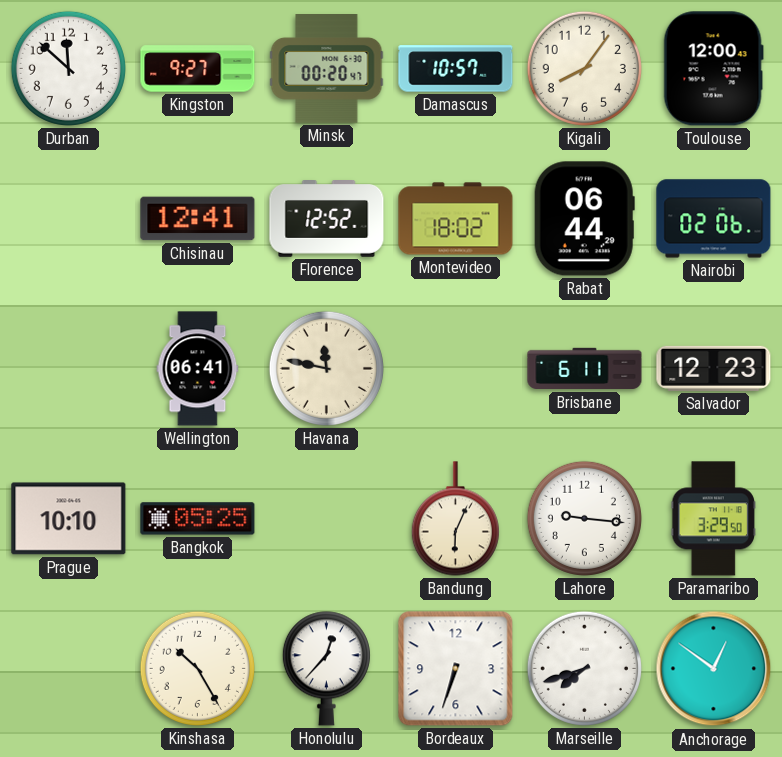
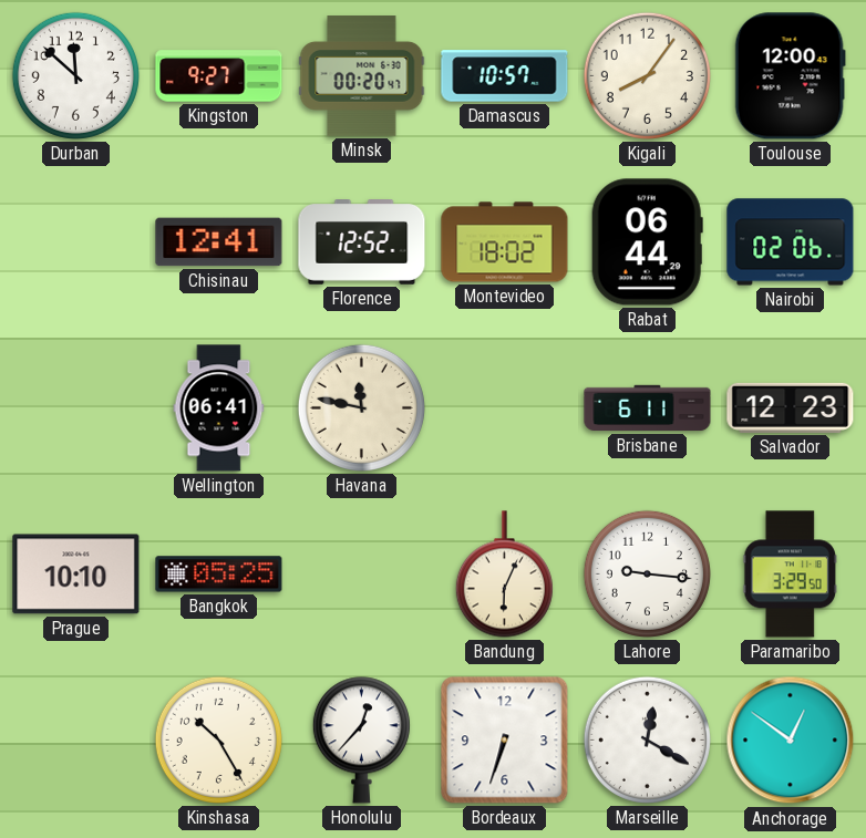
Marseille: 7:42 -> 12:20 (647, 739)
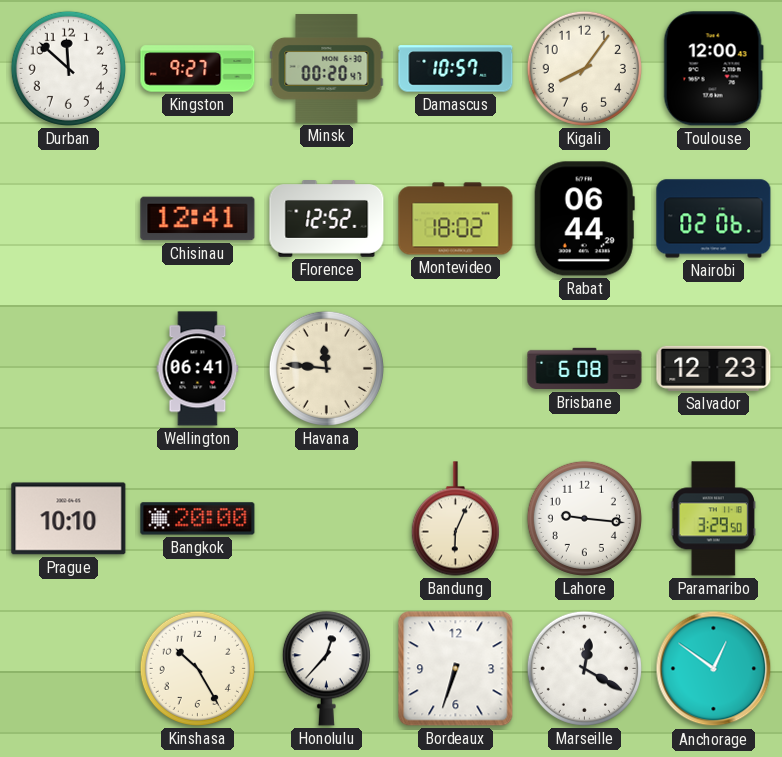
Havana: 11:47 -> 11:46 (326, 368)
Brisbane: 6:11 -> 6:08 (585, 369)
Bangkok: 05:25 -> 20:00 (198, 519)
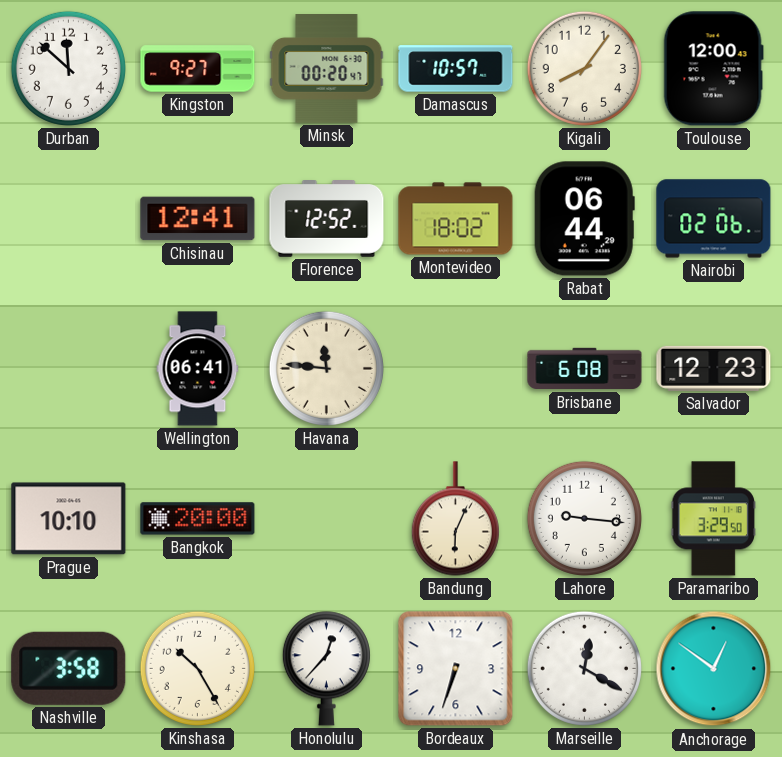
Nashville: none -> 3:58 (69, 668)
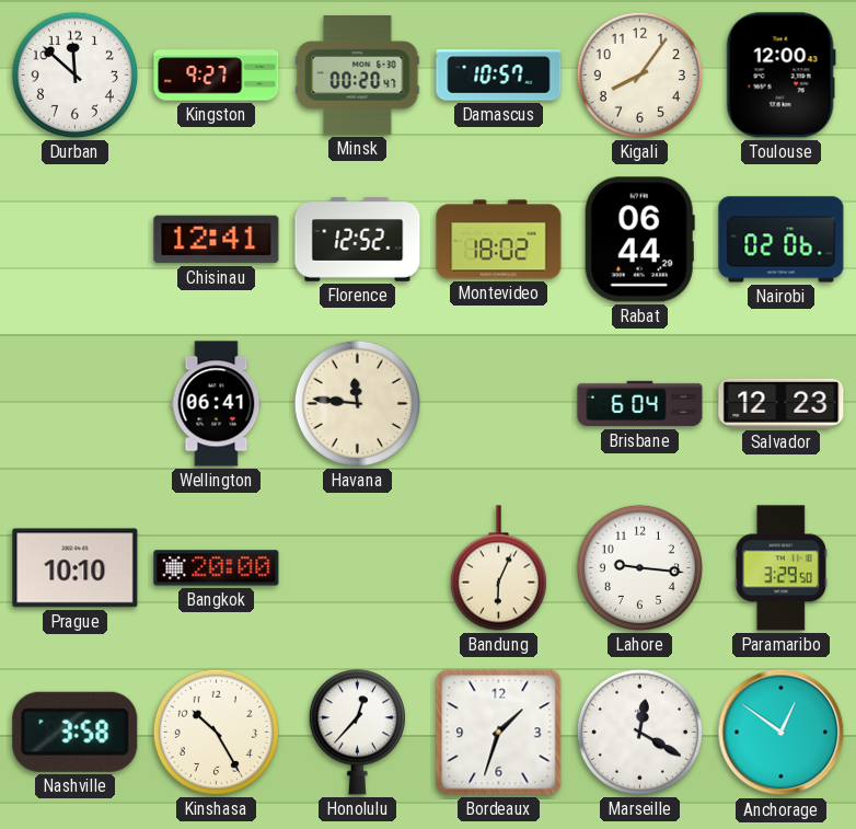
Brisbane: 6:08 -> 6:04 (640, 404)
Bordeaux: 6:33 -> 1:33 (499, 733)
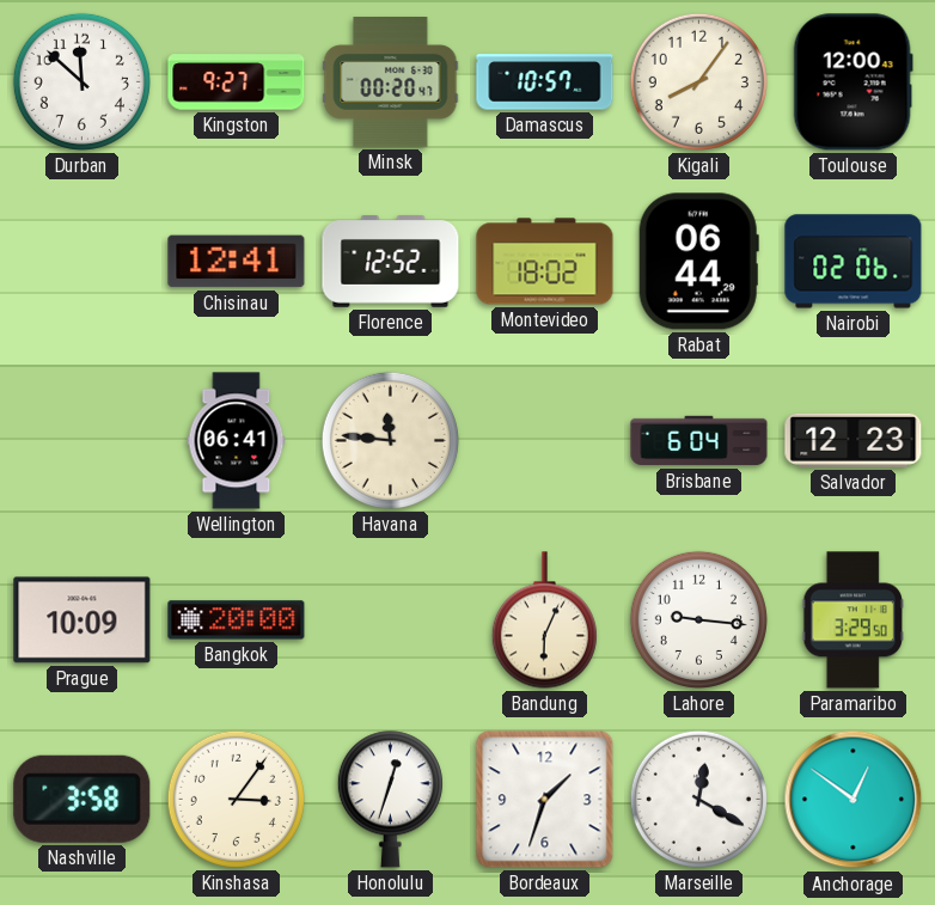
Prague: 10:10 -> 10:09 (82, 620)
Kinshasa: 10:25 -> 3:06 (236, 799)
Honolulu: 12:37 -> 12:33 (390, 800)
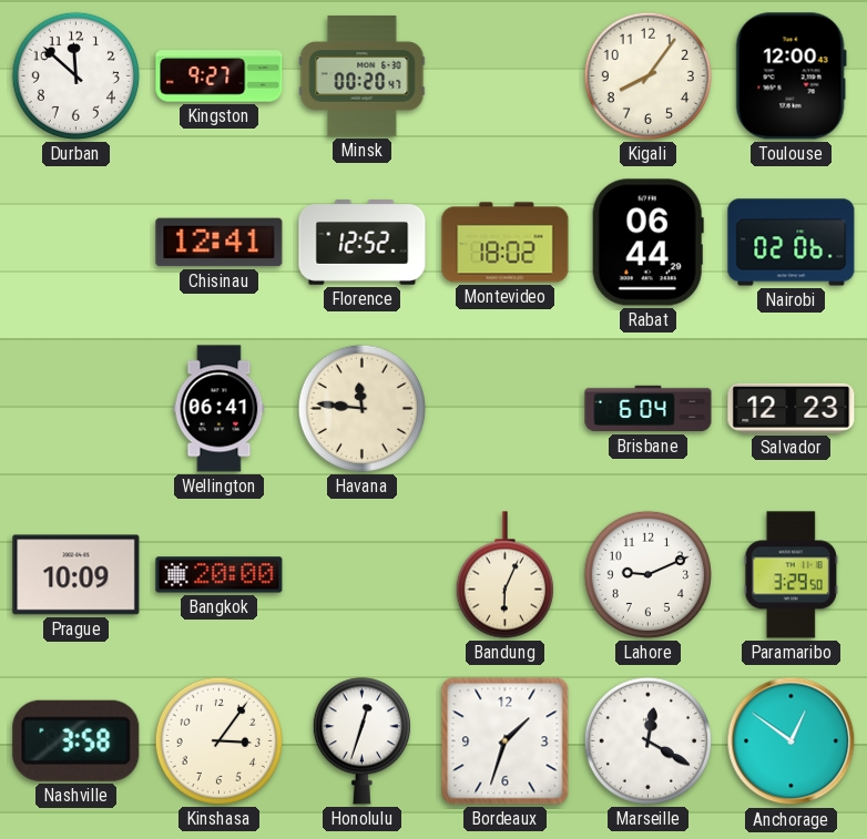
Damascus: 10:57 -> none (545, 82)
Lahore: 9:16 -> 9:11 (647, 574)
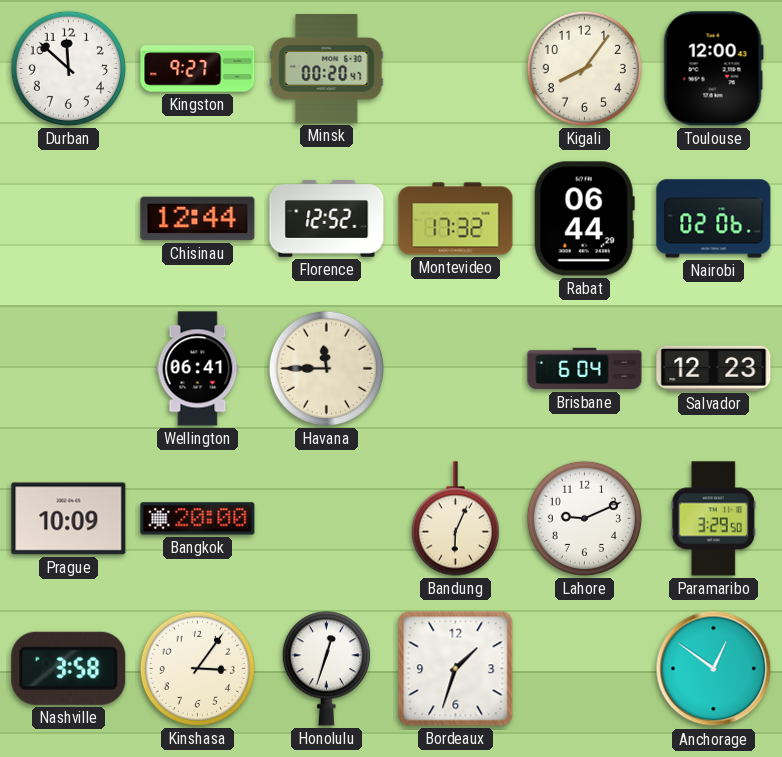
Chisinau: 12:41 -> 12:44 (198, 219)
Montevideo: 18:02 -> 17:32 (456, 219)
Havana: 11:46 -> 11:45 (326, 368)
Marseille: 12:20 -> none (647, 740)
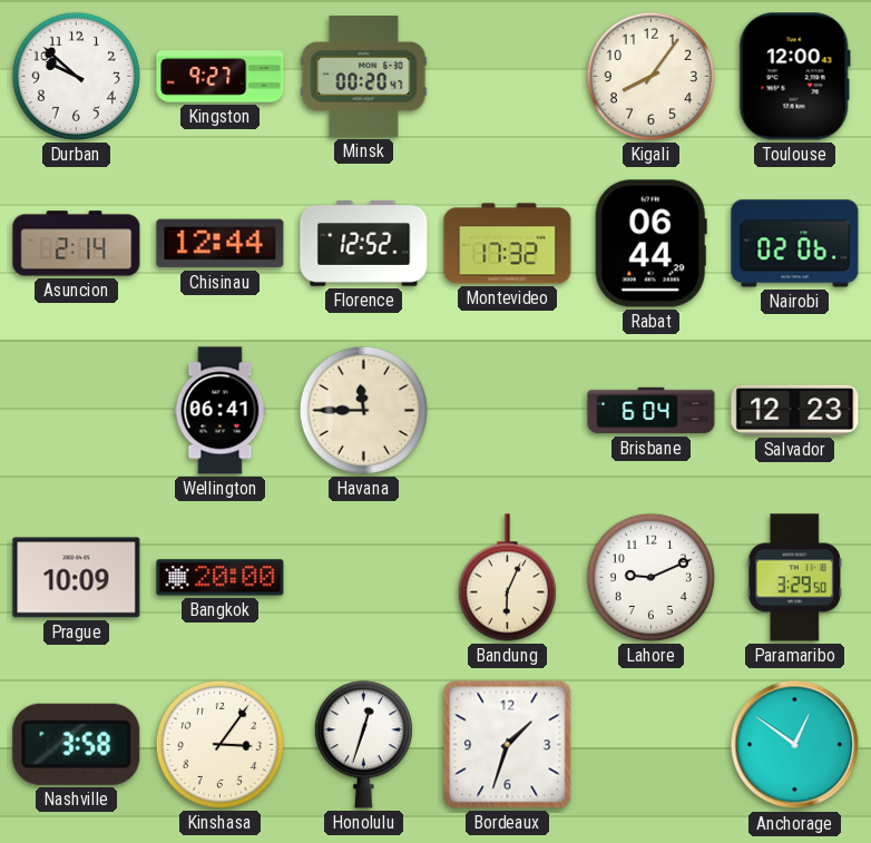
Durban: 11:52 -> 9:52 (76, 76)
Asuncion: none -> 2:14 (77, 244)
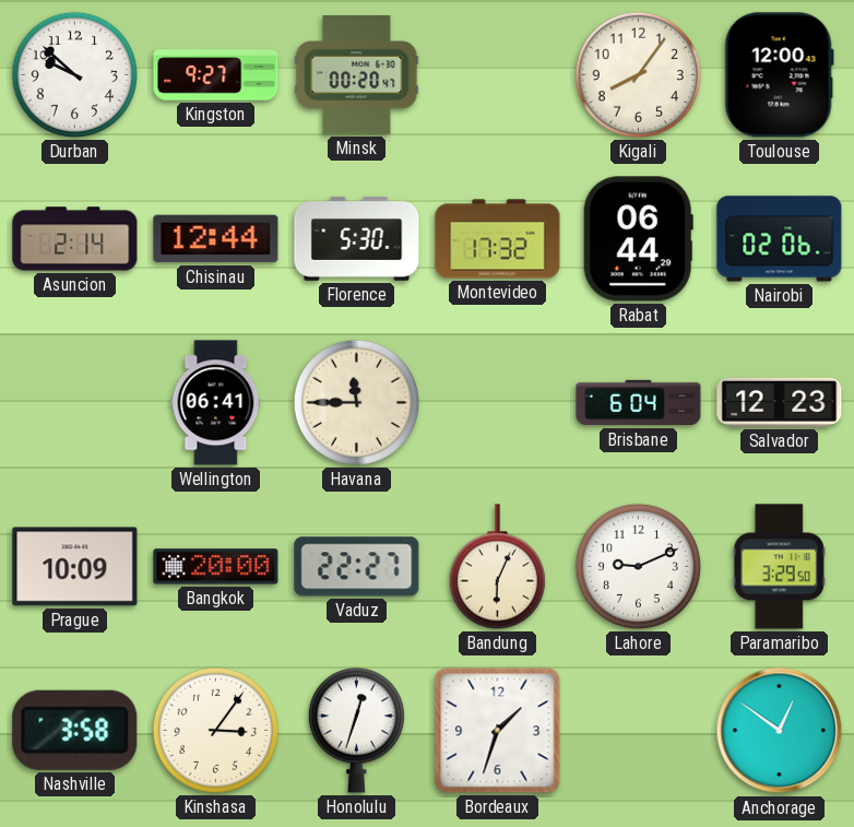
Florence: 12:52 -> 5:30 (357, 239)
Vaduz: none -> 22:27 (357, 567)
